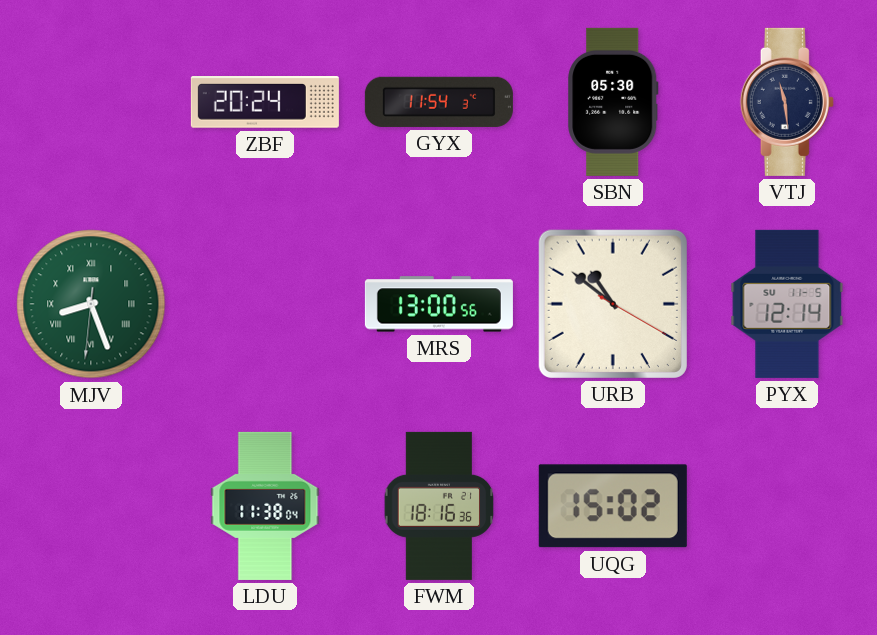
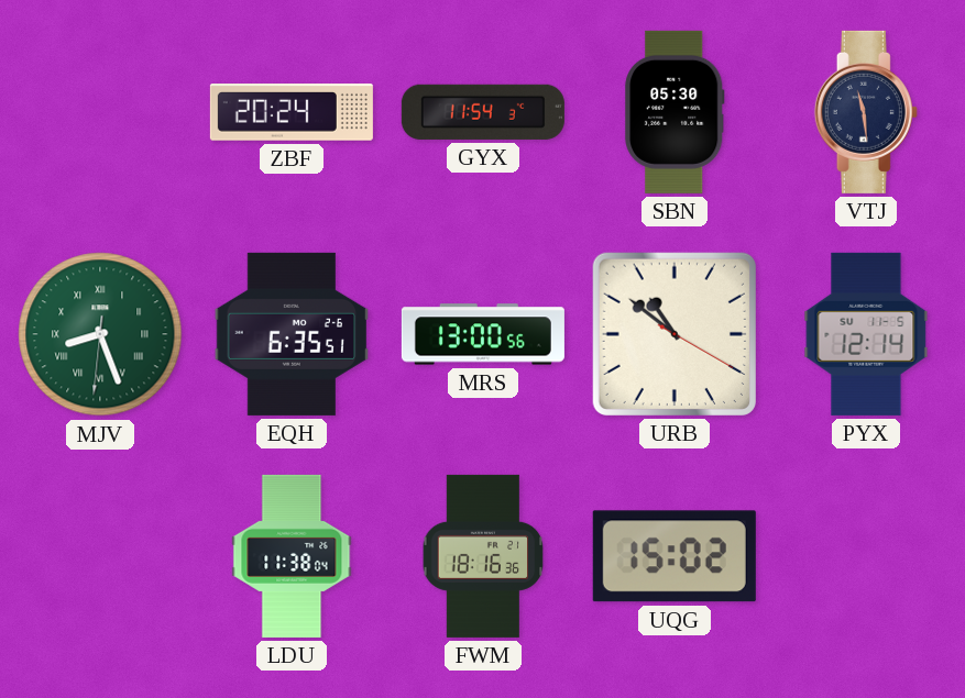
EQH: none -> 6:35 (292, 334)
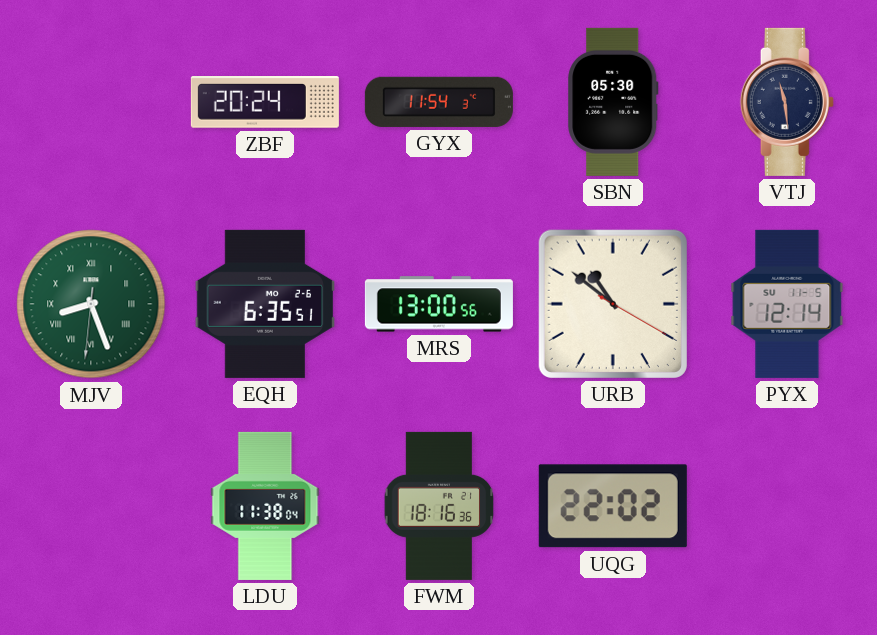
UQG: 15:02 -> 22:02 (613, 506)
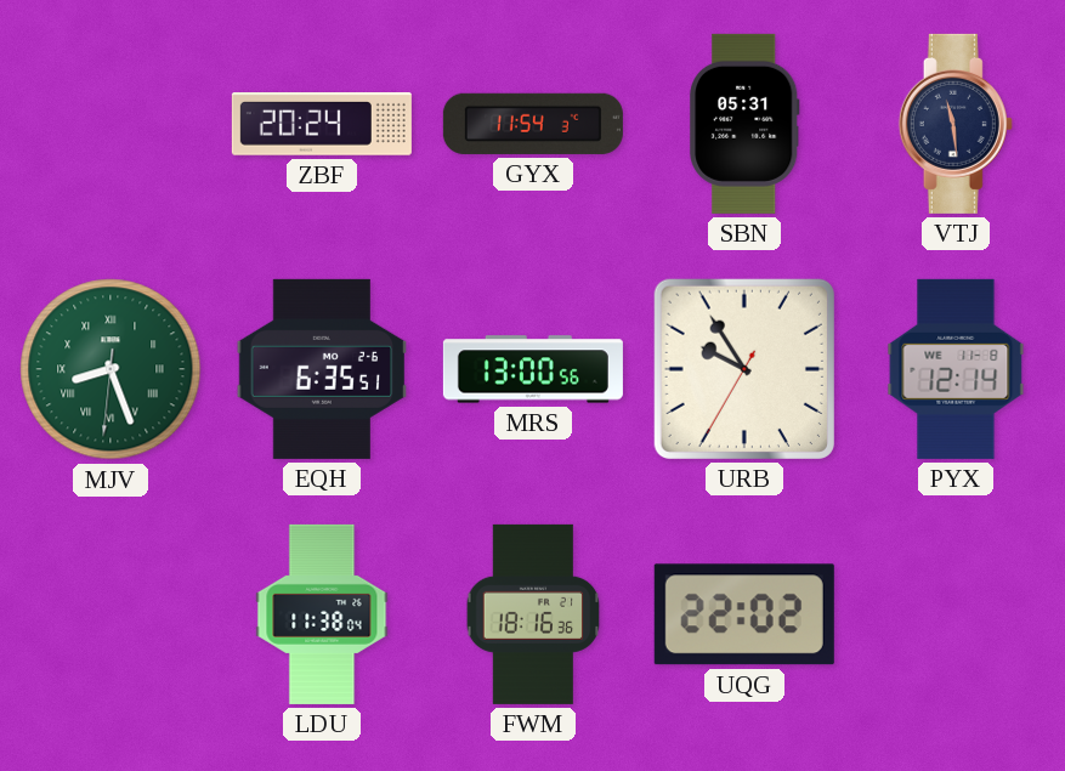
SBN: 05:30 -> 05:31 (744, 124)
URB: 10:51 -> 9:54 (744, 369)
PYX date: SU 11-5 -> WE 11-8 (956, 369)
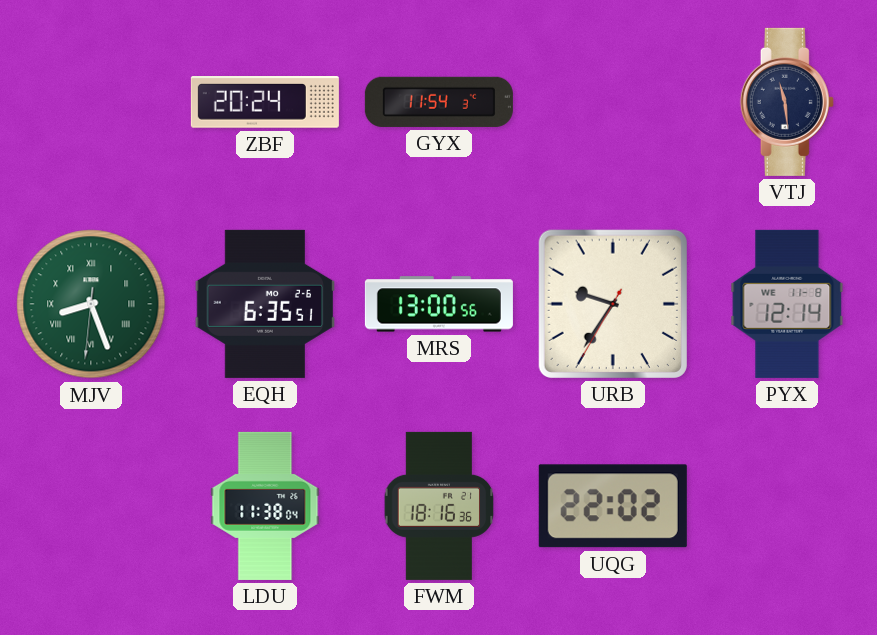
SBN: 05:31 -> none (744, 124)
URB: 9:54 -> 9:35 (613, 304)
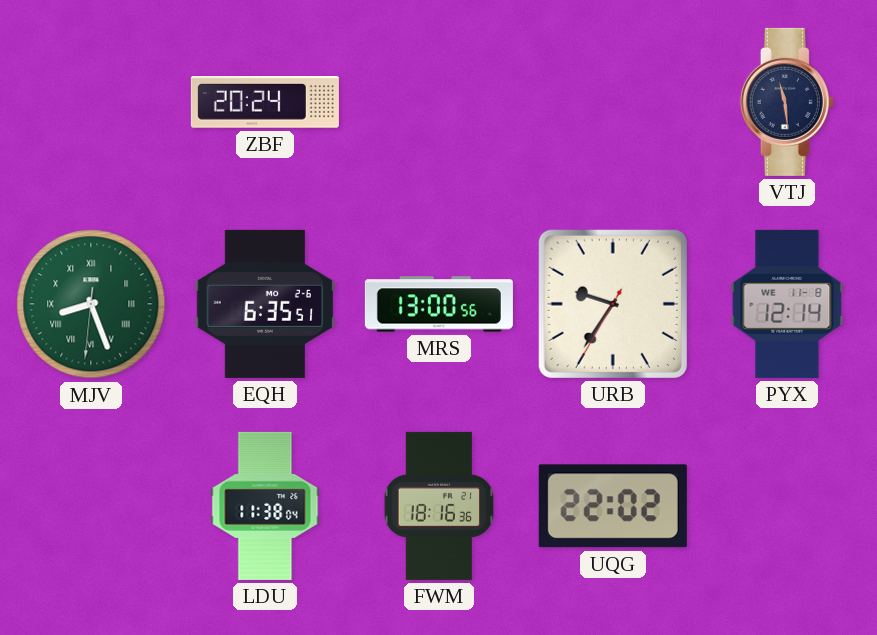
GYX: 11:54 -> none (439, 102)
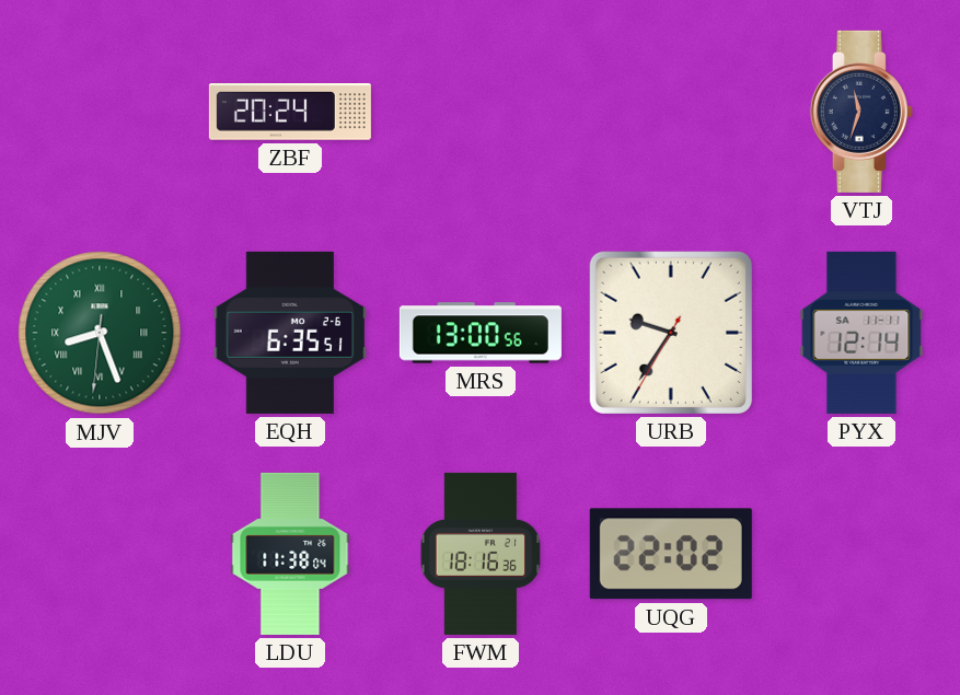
VTJ: 11:29 -> 11:33 (861, 112)
PYX date: WE 11-8 -> SA 11-11 (861, 333)
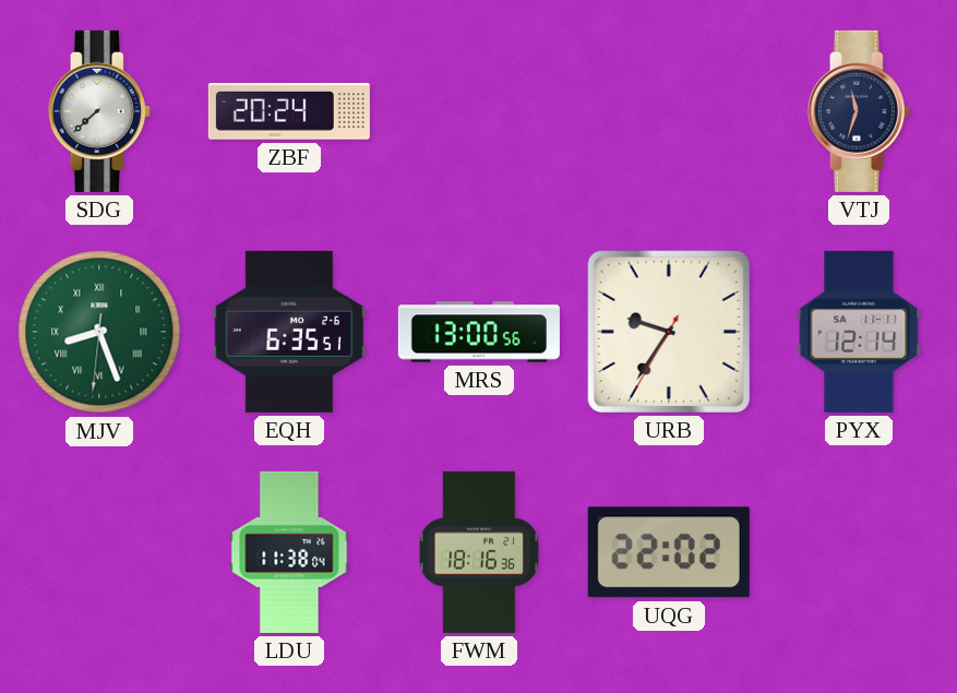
SDG: none -> 7:38 (99, 111)
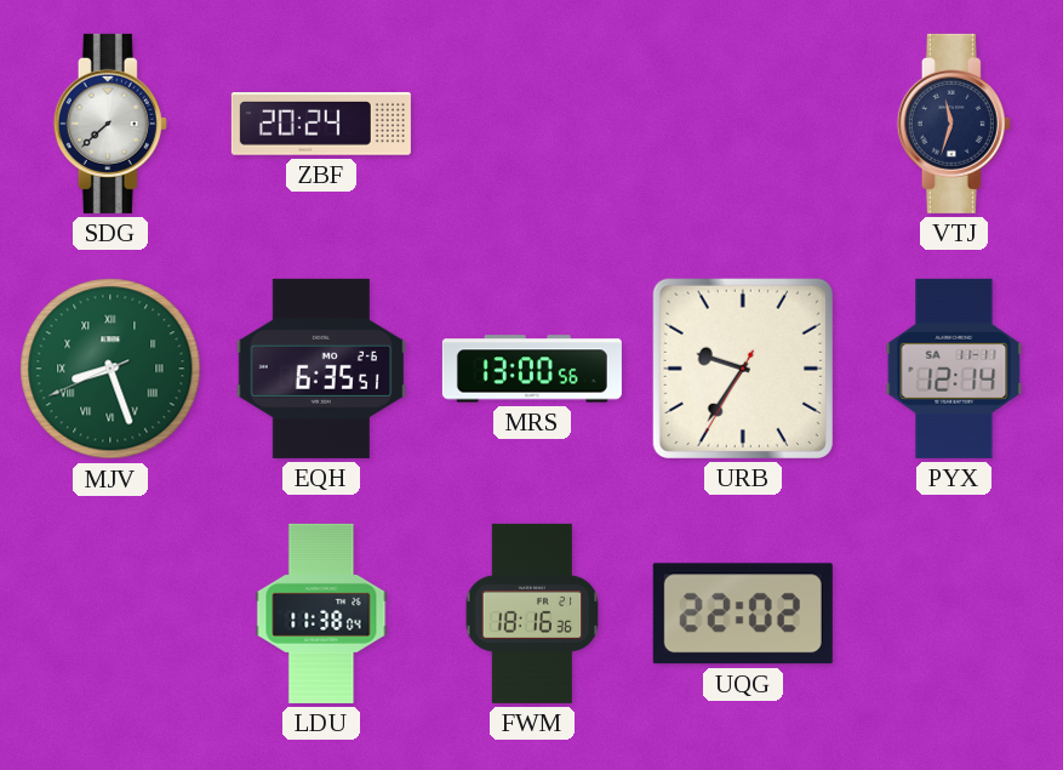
MJV: 8:26:31 -> 8:26:41 (110, 369)
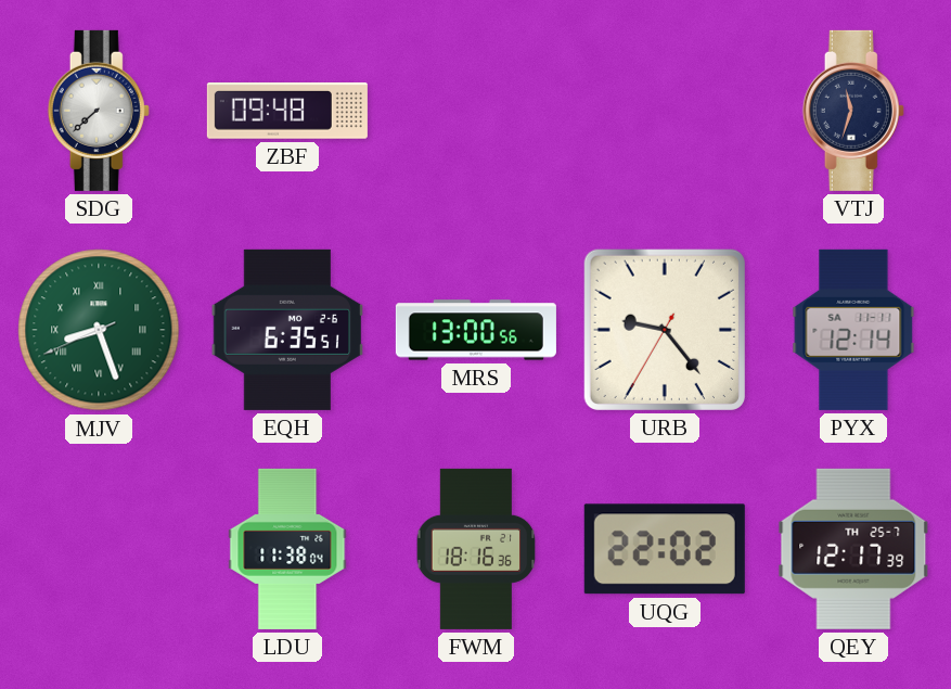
ZBF: 20:24 -> 09:48 (287, 112)
URB: 9:35 -> 9:23 (665, 330)
QEY: none -> 12:17 (853, 549)
